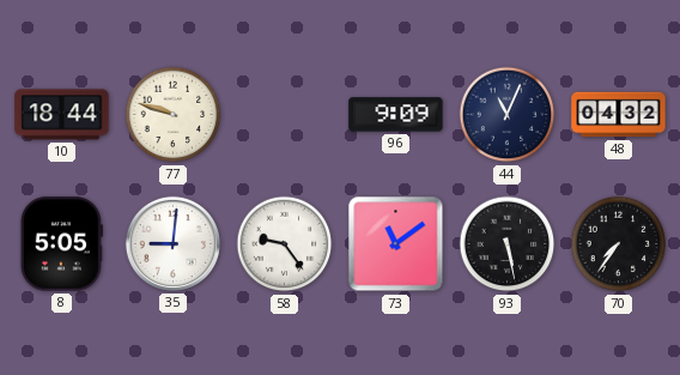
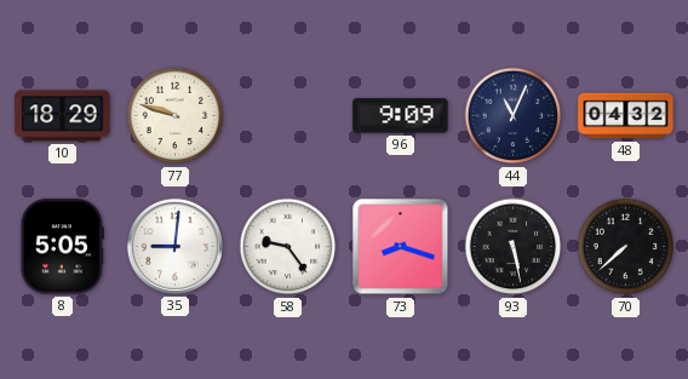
10: 18:44 -> 18:29 (63, 116)
73: 11:09 -> 8:18 (401, 247)
70: 7:36 -> 7:38 (626, 247)
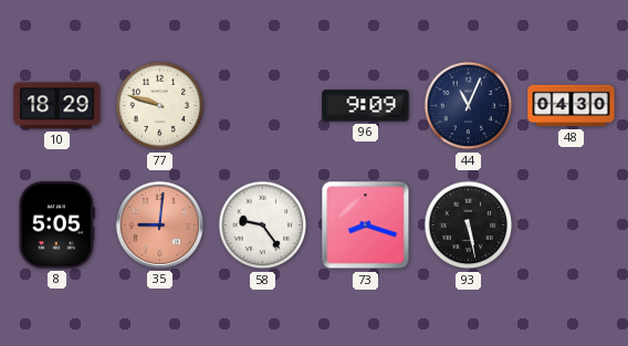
48: 04:32 -> 04:30 (572, 106)
35 dial: white -> salmon (159, 224)
70: 7:38 -> none (626, 247)
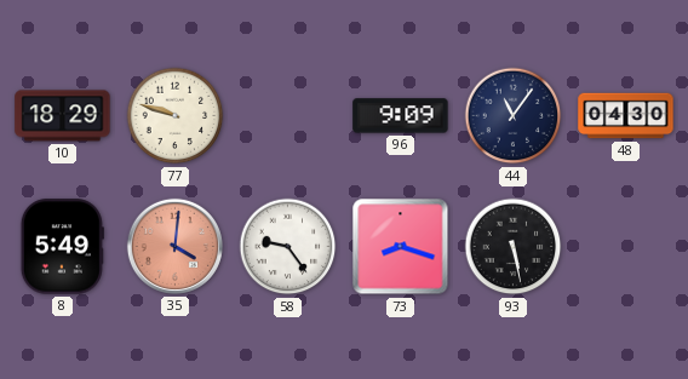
44: 11:04 -> 11:06 (514, 116)
8: 5:05 -> 5:49 (62, 247)
35: 9:01 -> 4:01 (174, 246)
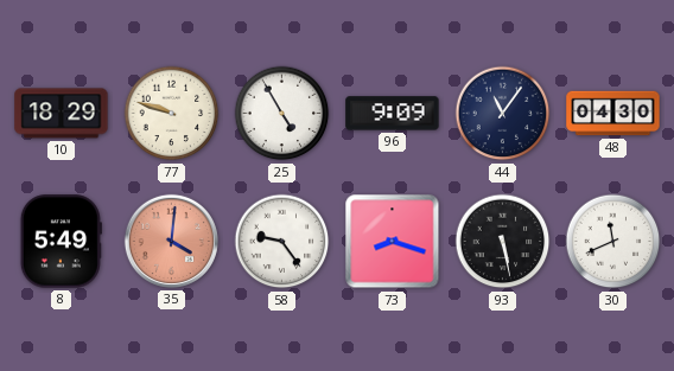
25: none -> 4:55 (282, 114)
30: none -> 11:41 (613, 242)
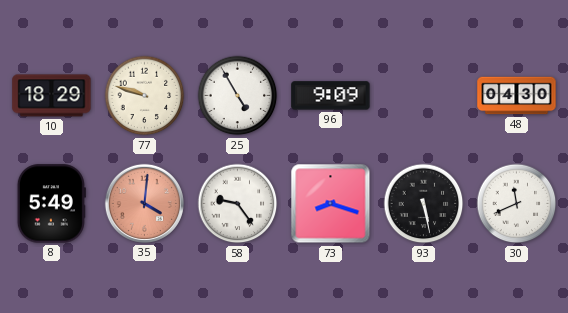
44: 11:06 -> none (503, 114)
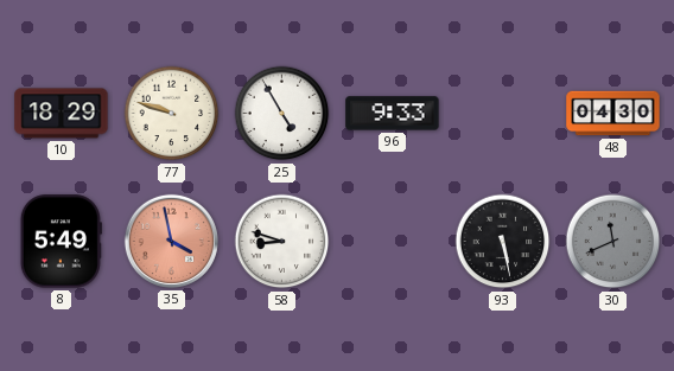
96: 9:09 -> 9:33 (393, 114)
35: 4:01 -> 3:58 (171, 241)
58: 9:24 -> 8:48 (282, 242)
73: 8:18 -> none (331, 204)
30 dial: white -> grey (613, 242)
